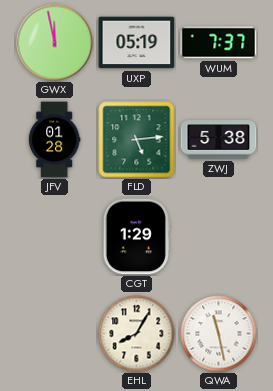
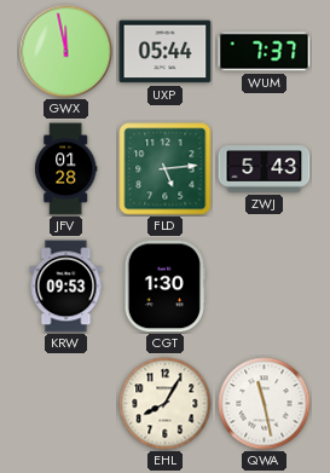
UXP: 05:19 -> 05:44 (166, 52)
ZWJ: 5:38 -> 5:43 (265, 169)
KRW: none -> 09:53 (66, 287)
CGT: 1:29 -> 1:30 (164, 287)
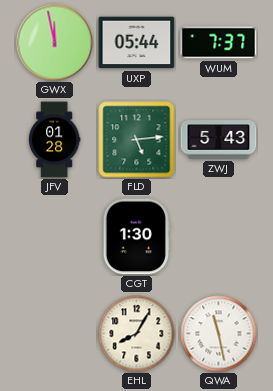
KRW: 09:53 -> none (66, 287)
